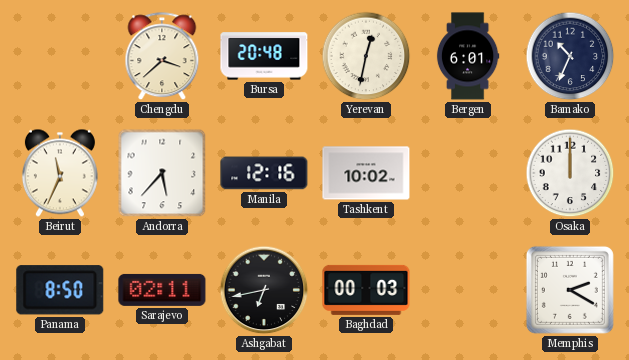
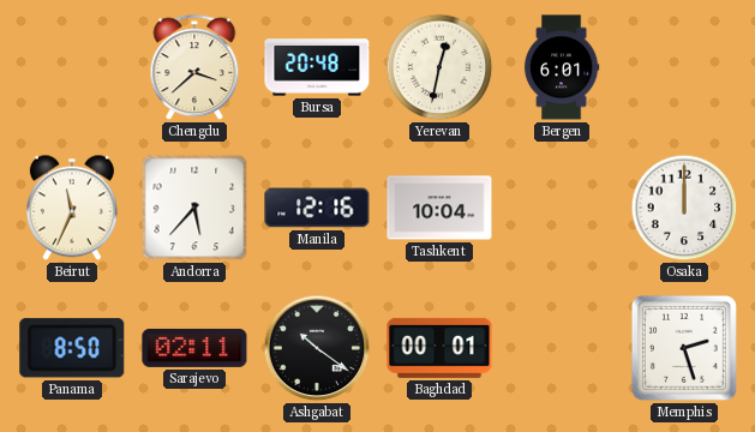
Bamako: 10:34 -> none (570, 56)
Tashkent: 10:02 -> 10:04 (439, 208)
Ashgabat: 6:43 -> 10:21 (317, 348)
Baghdad: 00:03 -> 00:01 (439, 348)
Memphis: 2:20 -> 2:27 (684, 348)
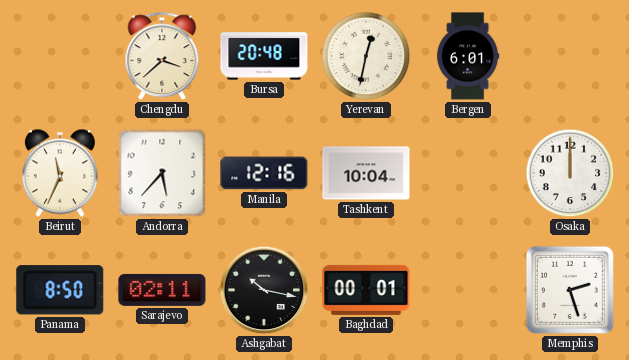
Ashgabat: 10:21 -> 10:17 (264, 290)
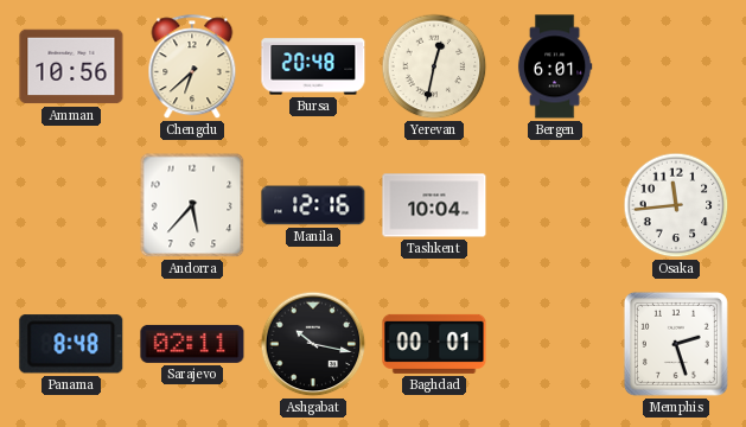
Amman: none -> 10:56 (71, 66)
Chengdu: 3:38 -> 6:38 (192, 68)
Beirut: 11:34 -> none (60, 173)
Osaka: 12:00 -> 11:44 (676, 205)
Panama: 8:50 -> 8:48 (71, 344)
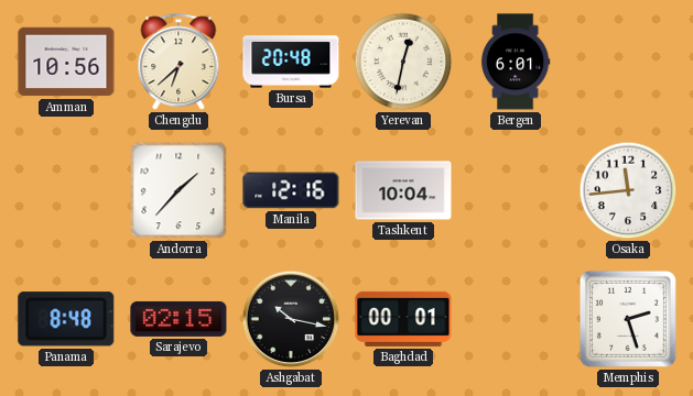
Andorra: 5:37 -> 1:37 (178, 190)
Sarajevo: 02:11 -> 02:15 (178, 319)
